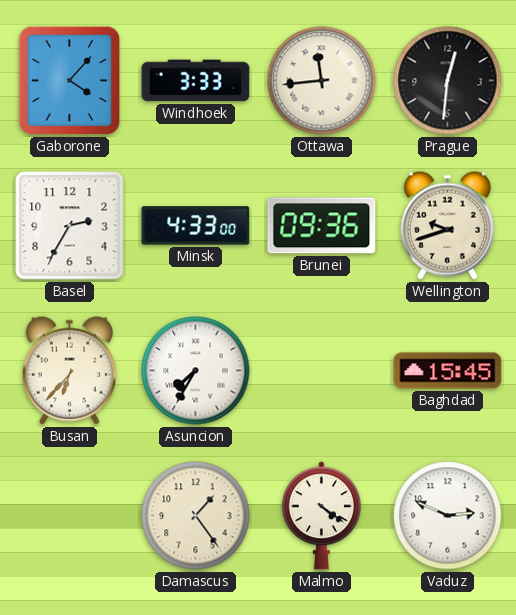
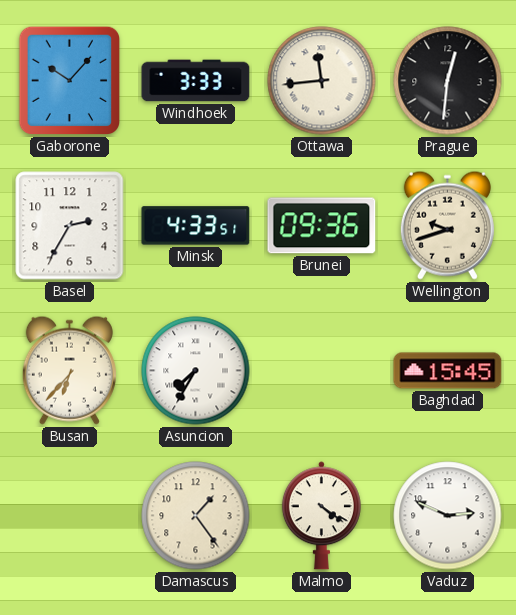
Gaborone: 4:07 -> 10:07 (70, 81)
Minsk: 4:33:00 -> 4:33:51 (196, 226)
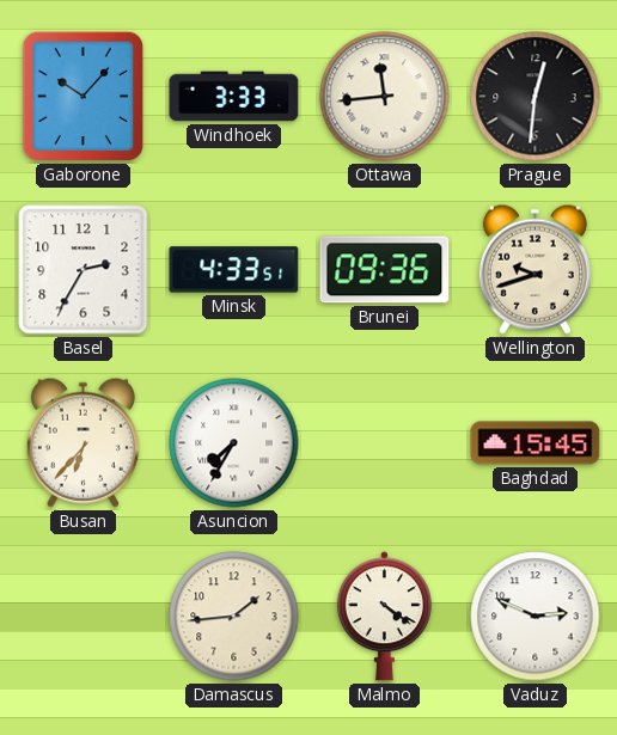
Damascus: 1:24 -> 1:44 (234, 617)
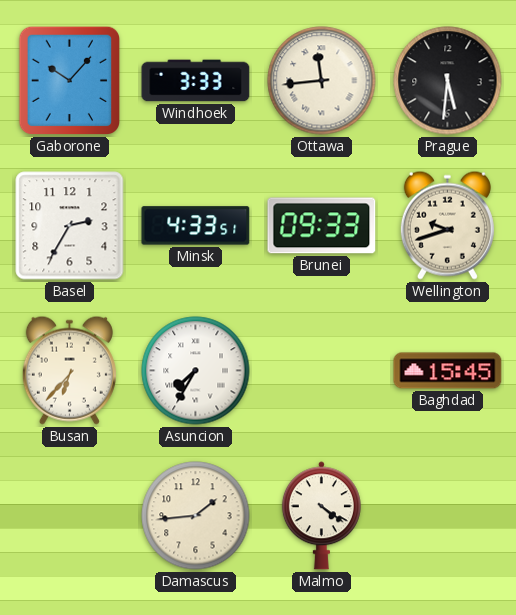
Prague: 12:31 -> 5:31 (448, 81)
Brunei: 09:36 -> 09:33 (322, 226)
Vaduz: 2:49 -> none (536, 617)
